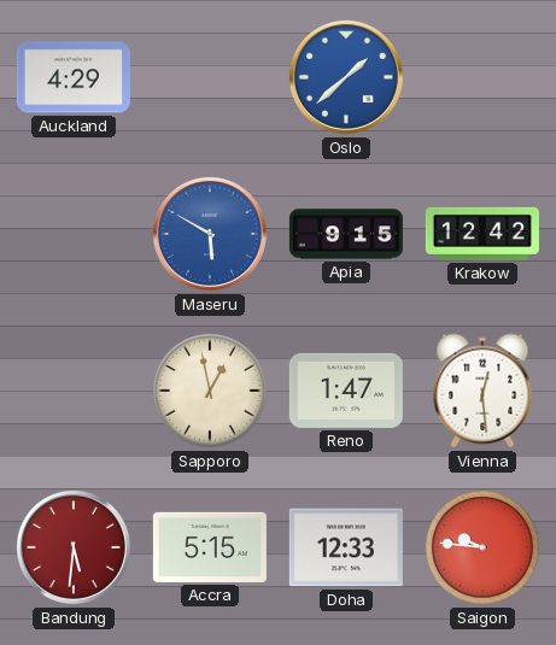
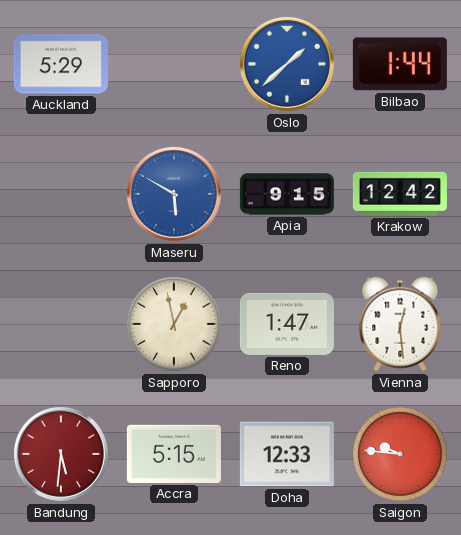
Auckland: 4:29 -> 5:29 (61, 64)
Bilbao: none -> 1:44 (400, 64)
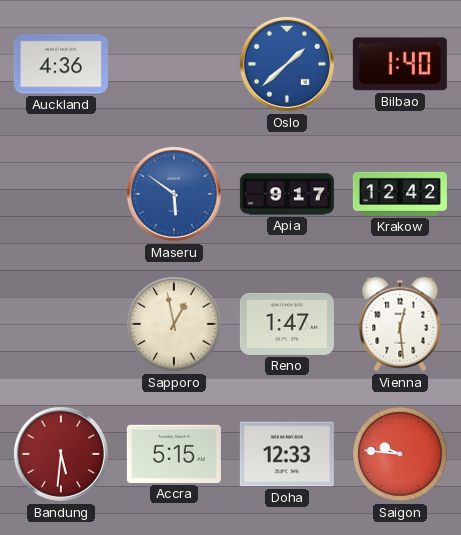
Auckland: 5:29 -> 4:36 (61, 64)
Bilbao: 1:44 -> 1:40 (400, 64)
Maseru: 5:50 -> 5:51 (174, 194)
Apia: 9:15 -> 9:17 (287, 194)
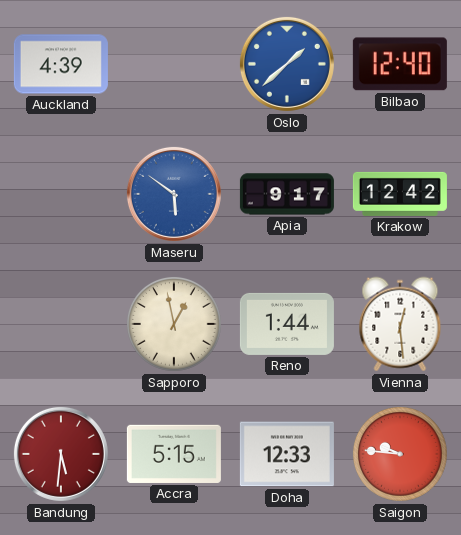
Auckland: 4:36 -> 4:39 (61, 64)
Bilbao: 1:40 -> 12:40 (400, 64)
Reno: 1:47 -> 1:44 (287, 324)
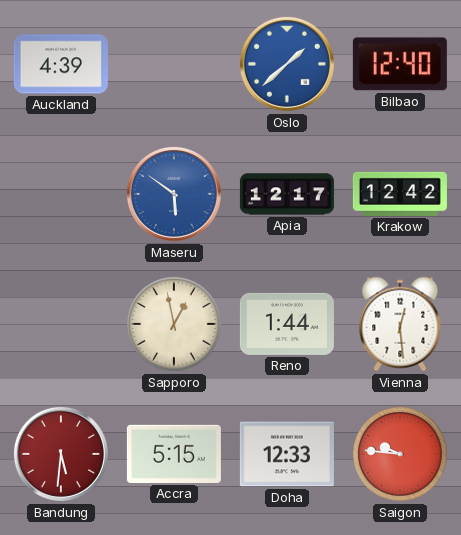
Apia: 9:17 -> 12:17 (287, 194)
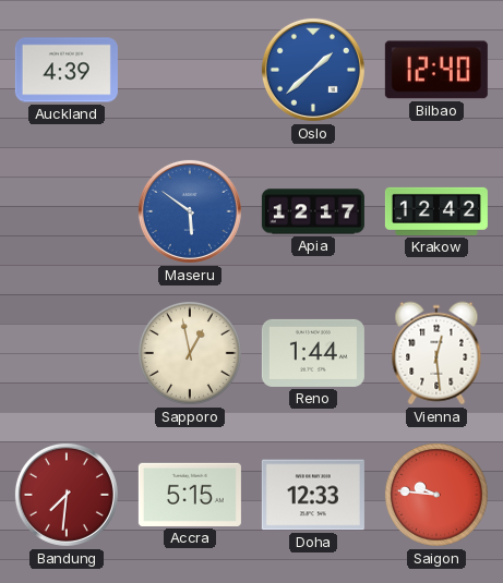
Bandung: 5:31 -> 7:31 (67, 495)
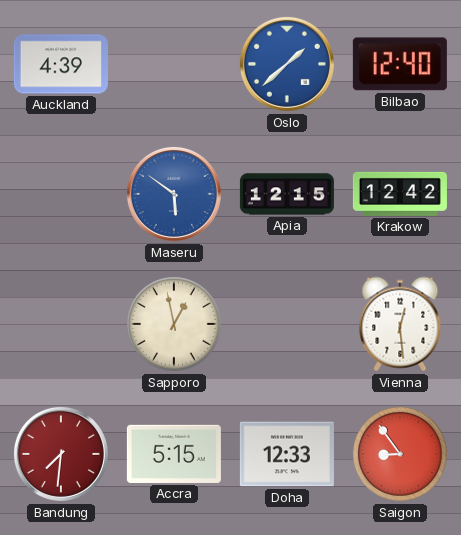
Apia: 12:17 -> 12:15 (287, 194)
Reno: 1:44 -> none (313, 353)
Saigon: 9:46 -> 8:54 (400, 454)
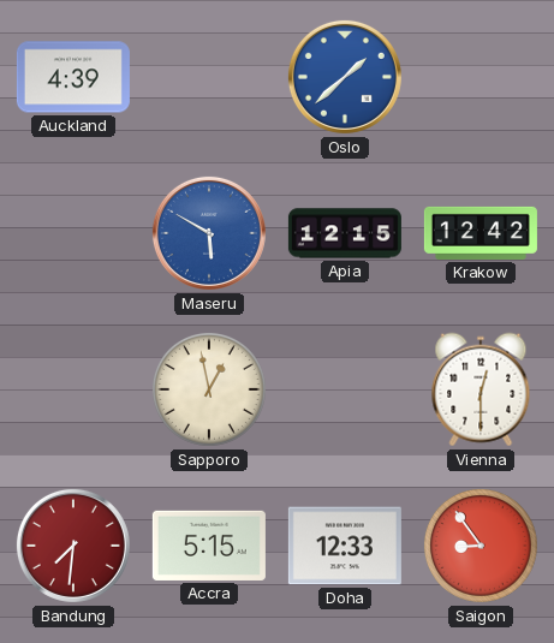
Bilbao: 12:40 -> none (400, 64)
Maseru: 5:51 -> 5:50 (209, 233)
Vienna: 12:29 -> 12:30 (481, 389)
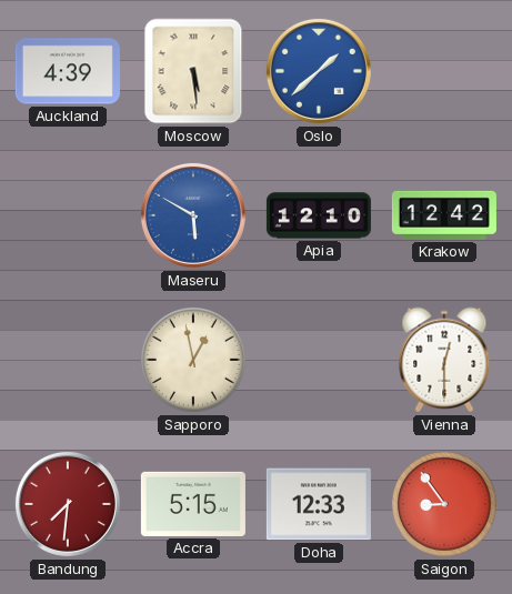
Moscow: none -> 5:29 (193, 71)
Apia: 12:15 -> 12:10 (319, 215)
